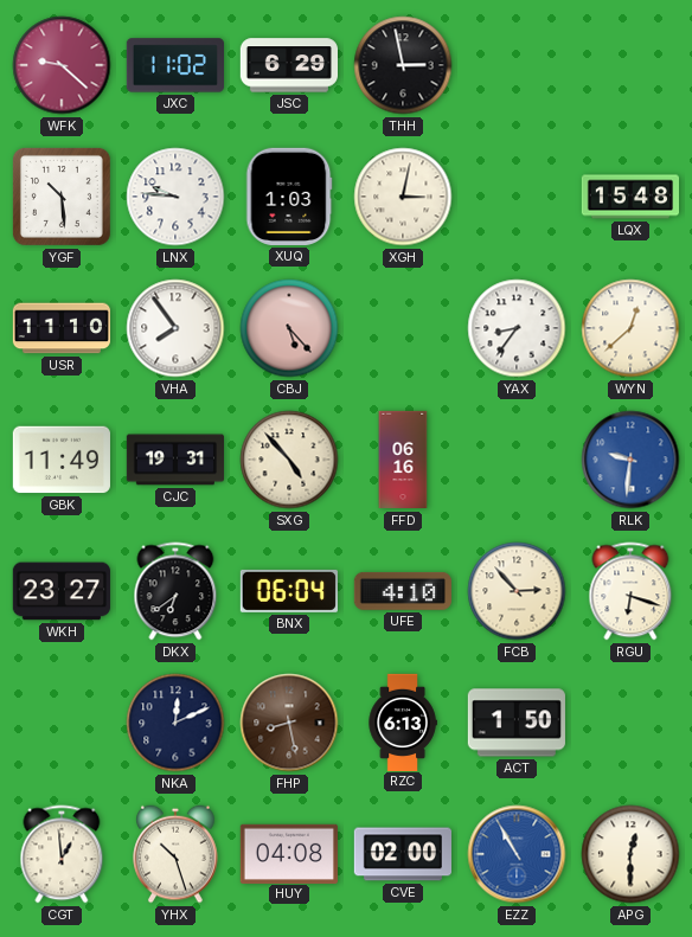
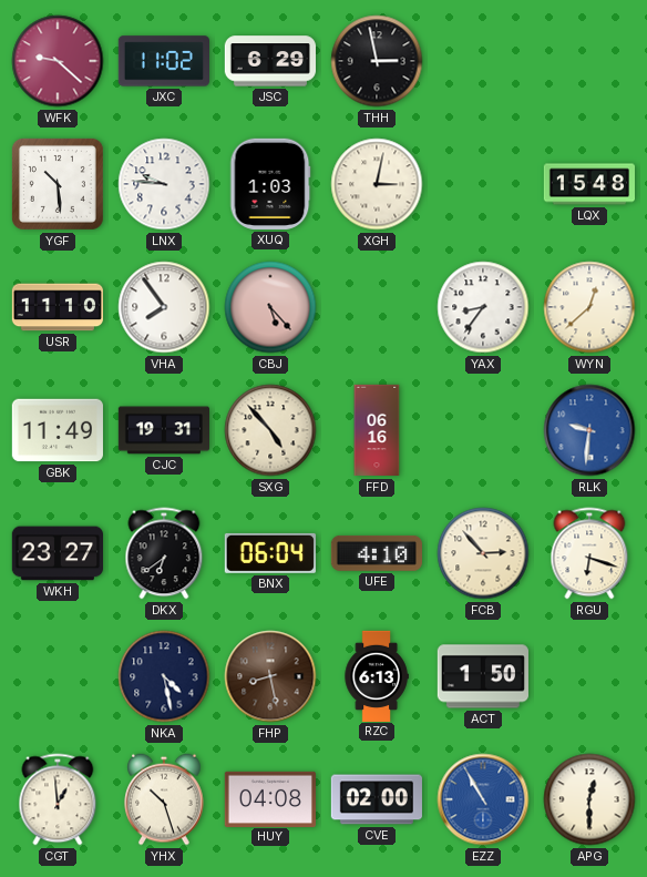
NKA: 12:11 -> 4:28 (164, 676)
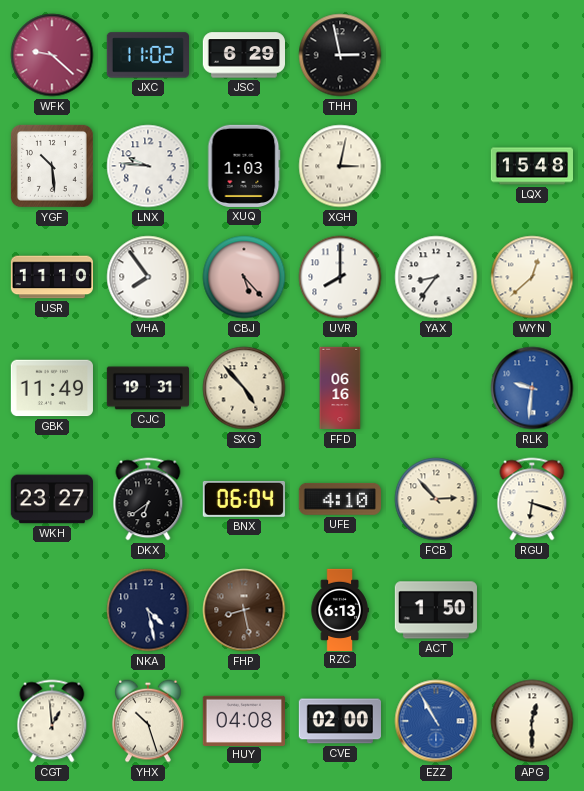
UVR: none -> 8:00 (340, 277)
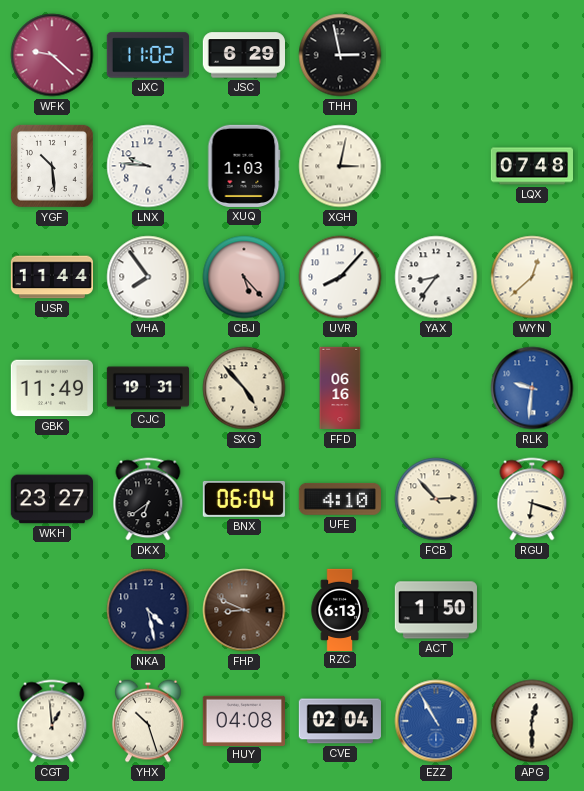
LQX: 15:48 -> 07:48 (531, 166)
USR: 11:10 -> 11:44 (51, 277)
UVR: 8:00 -> 8:07 (340, 277)
FHP: 8:28 -> 8:49 (244, 610)
CVE: 02:00 -> 02:04 (340, 721)
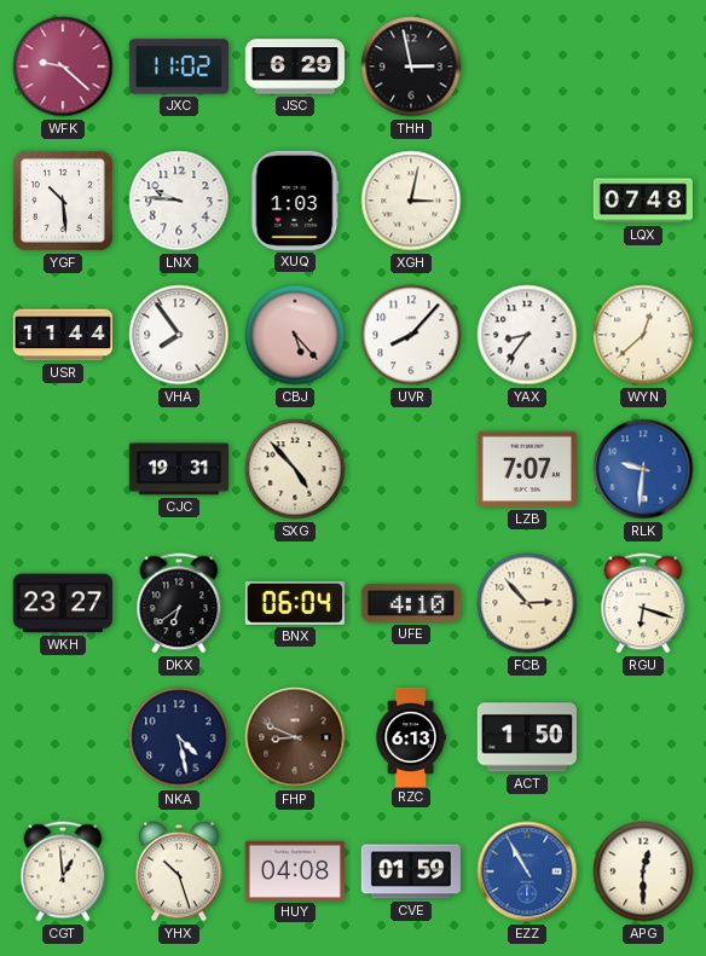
GBK: 11:49 -> none (52, 388)
FFD: 06:16 -> none (340, 388)
LZB: none -> 7:07 (527, 469)
CVE: 02:04 -> 01:59 (411, 871)
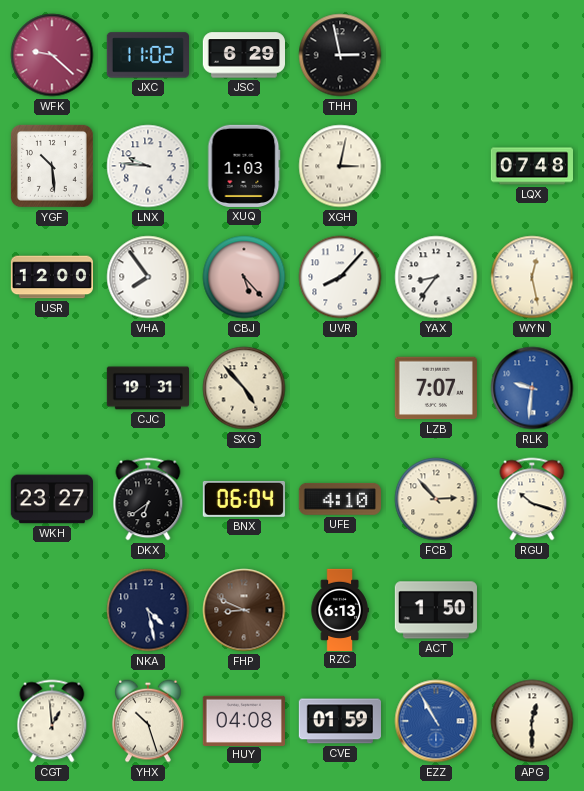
USR: 11:44 -> 12:00 (51, 277)
WYN: 12:38 -> 12:28 (532, 277)
RGU: 6:18 -> 10:18 (532, 499)
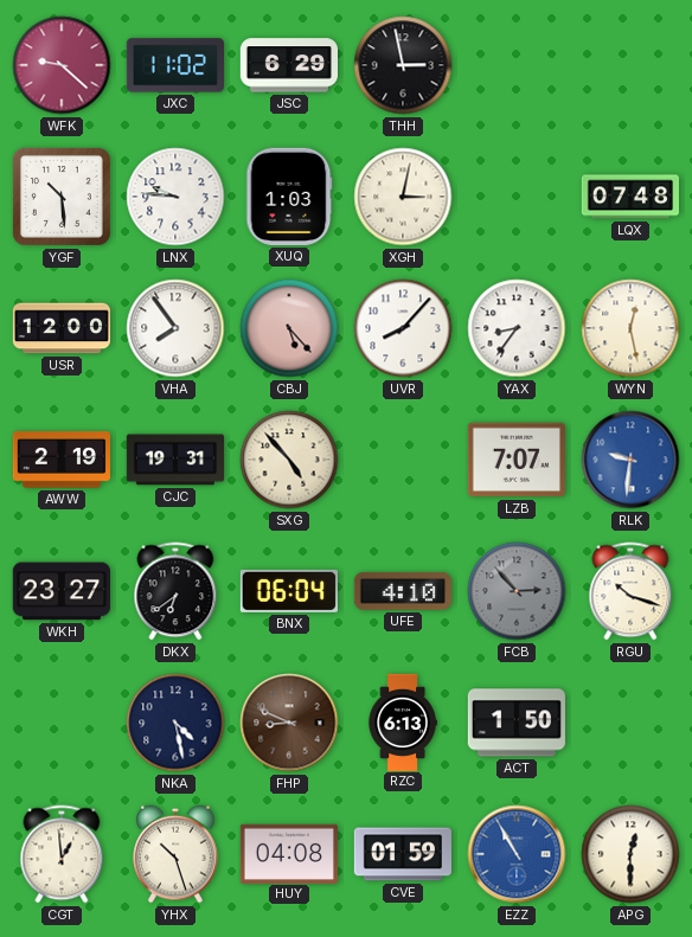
AWW: none -> 2:19 (62, 460)
FCB dial: cream -> grey (517, 591)
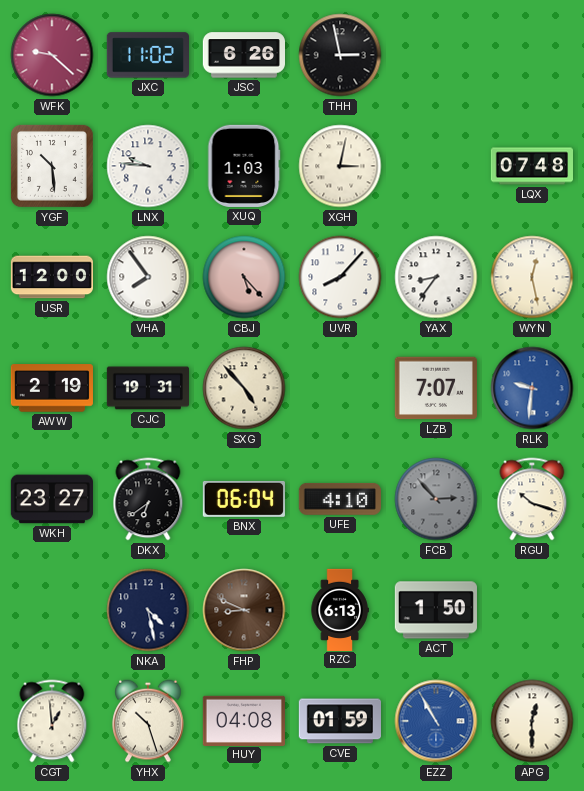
JSC: 6:29 -> 6:26 (243, 55)
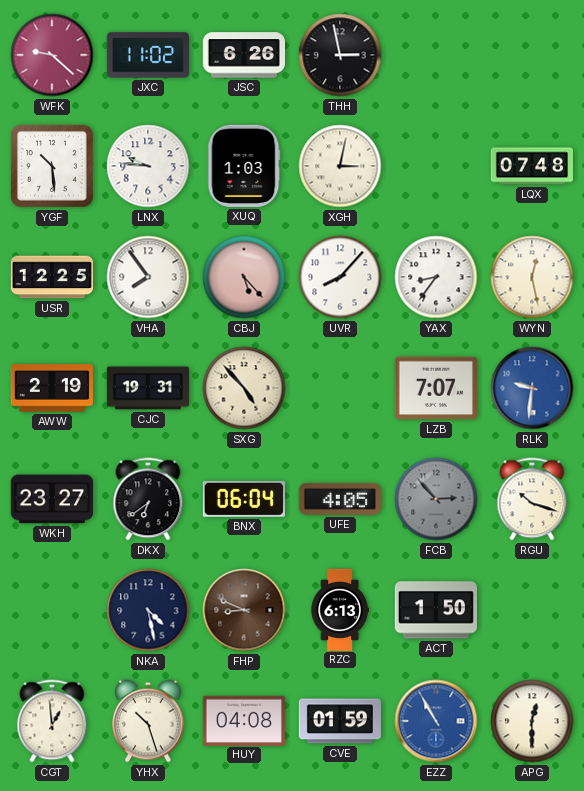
USR: 12:00 -> 12:25 (51, 277)
UFE: 4:10 -> 4:05 (340, 499)
